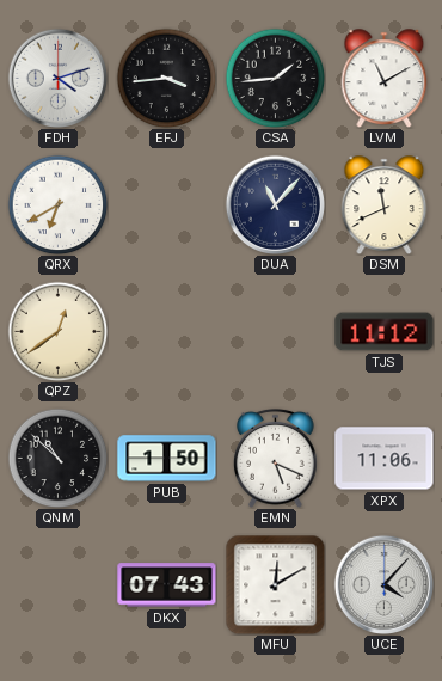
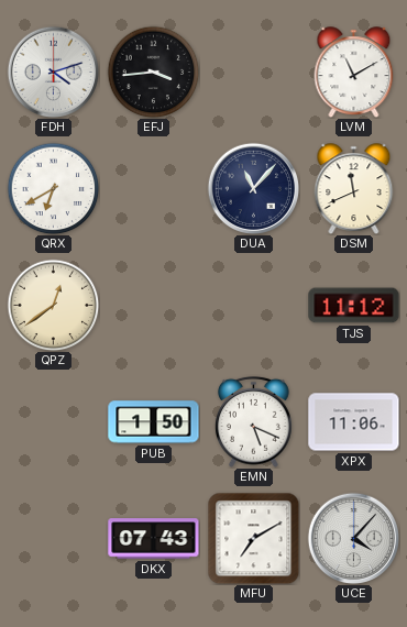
CSA: 1:44 -> none (275, 78)
QNM: 10:52 -> none (57, 458)
MFU: 12:10 -> 7:10 (253, 538)
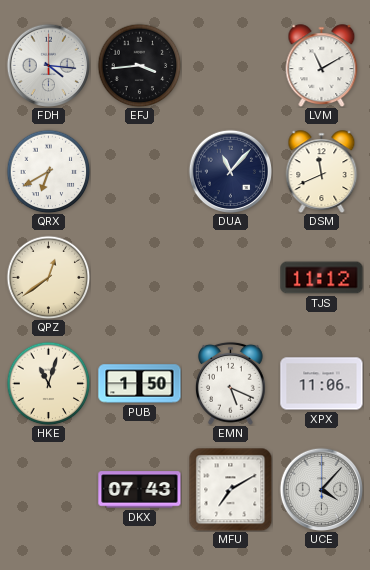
FDH: 4:12 -> 4:16 (48, 65)
HKE: none -> 11:03 (48, 383)
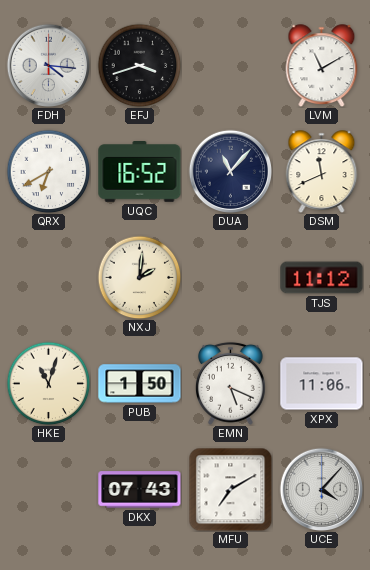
EFJ: 3:44 -> 3:42 (139, 65)
UQC: none -> 16:52 (140, 172)
QPZ: 12:39 -> none (48, 277)
NXJ: none -> 2:01 (139, 277)
